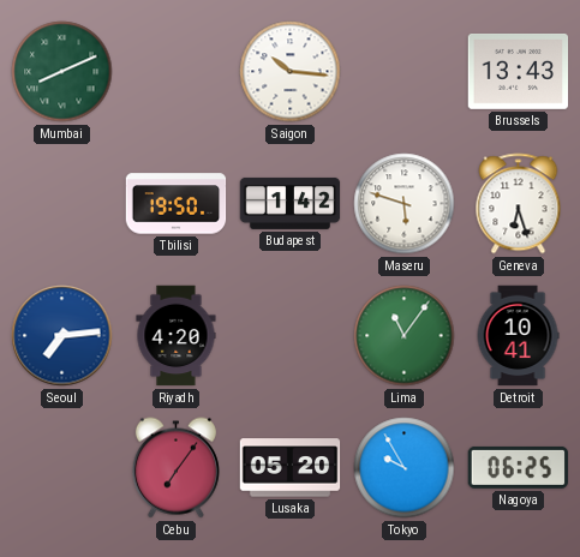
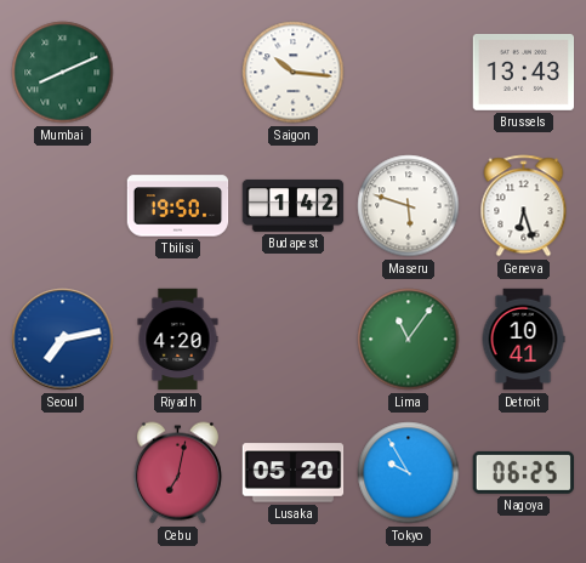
Seoul: 7:14 -> 7:13 (63, 340)
Cebu: 7:06 -> 7:02 (177, 473)
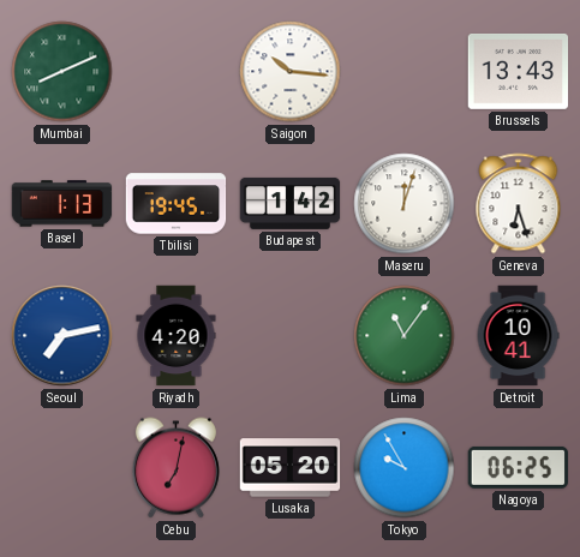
Basel: none -> 1:13 (62, 204)
Tbilisi: 19:50 -> 19:45 (177, 204)
Maseru: 5:48 -> 12:03 (405, 204)
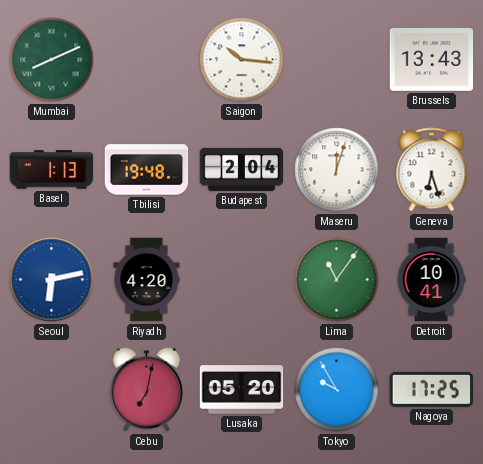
Tbilisi: 19:45 -> 19:48 (147, 170)
Budapest: 1:42 -> 2:04 (242, 169)
Seoul: 7:13 -> 6:13 (52, 280)
Nagoya: 06:25 -> 17:25 (432, 389)
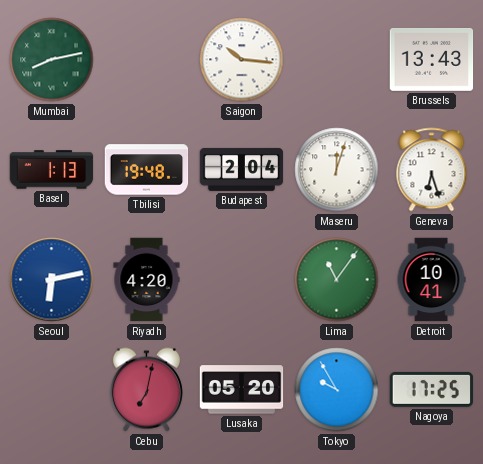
Mumbai: 8:11 -> 8:13 (52, 60)
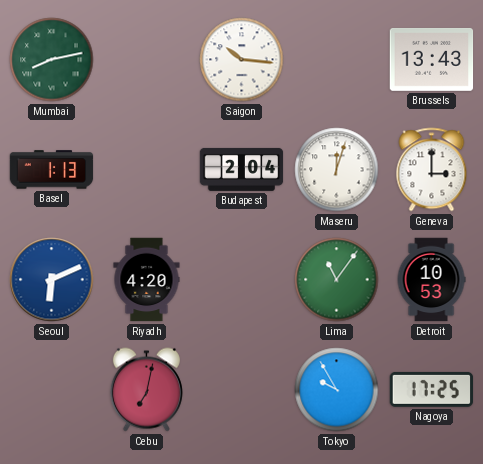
Tbilisi: 19:48 -> none (147, 170)
Geneva: 6:27 -> 3:00 (432, 170)
Seoul: 6:13 -> 6:11 (52, 280)
Detroit: 10:41 -> 10:53 (431, 280)
Lusaka: 05:20 -> none (242, 390)
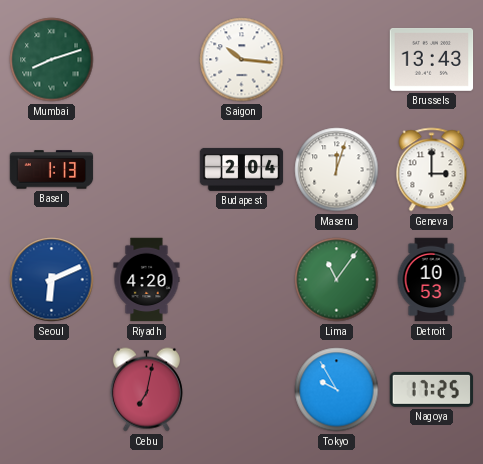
Mumbai: 8:13 -> 8:12 (52, 60)
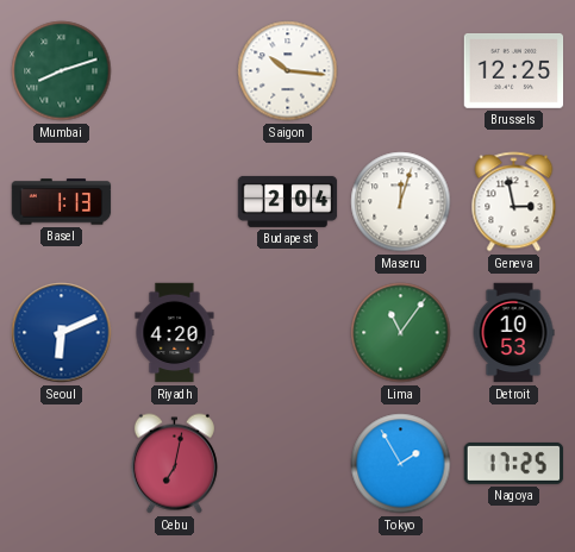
Brussels: 13:43 -> 12:25 (514, 70)
Geneva: 3:00 -> 2:58 (514, 202)
Tokyo: 9:55 -> 1:55 (401, 464)
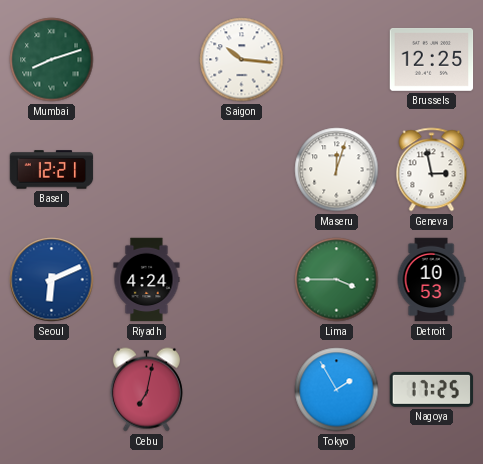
Basel: 1:13 -> 12:21 (52, 170)
Budapest: 2:04 -> none (288, 201)
Riyadh: 4:20 -> 4:24 (147, 280)
Lima: 11:06 -> 3:45 (337, 280)
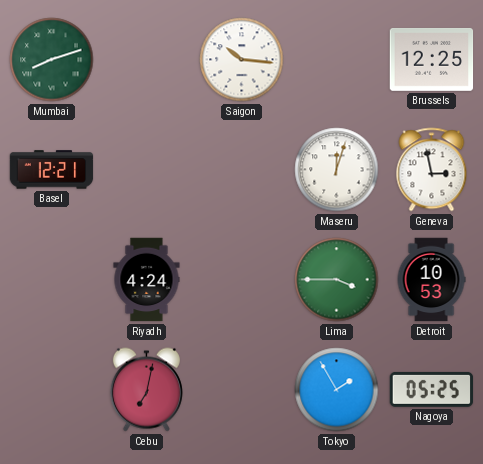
Seoul: 6:11 -> none (52, 280)
Nagoya: 17:25 -> 05:25 (432, 389)
